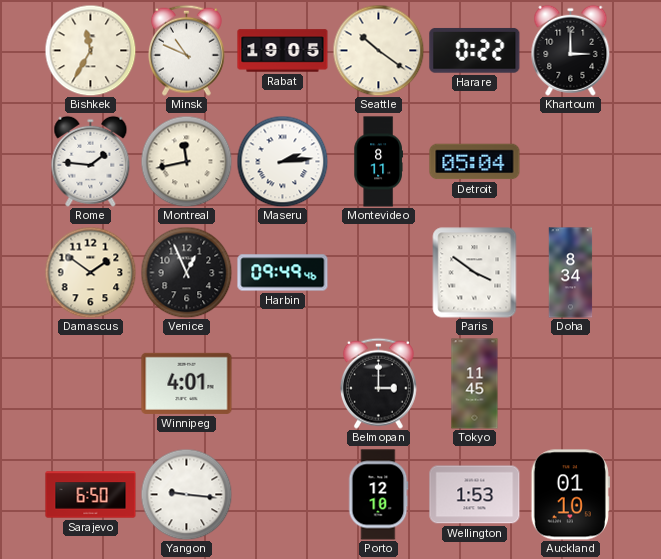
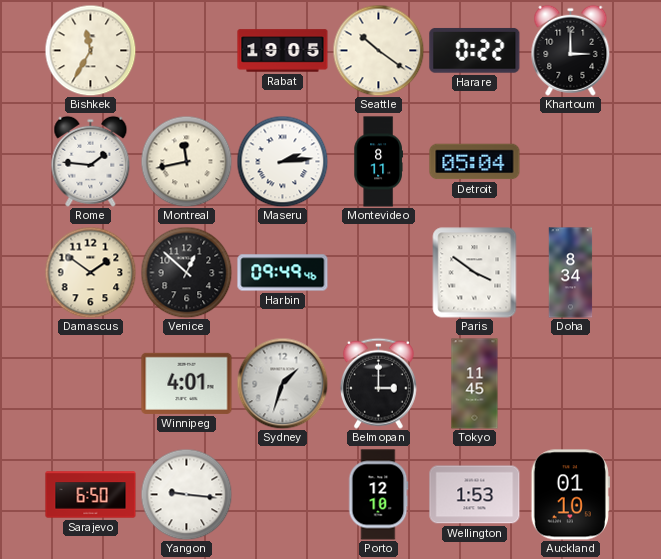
Minsk: 10:49 -> none (186, 50)
Venice: 12:56 -> 12:52 (186, 272)
Sydney: none -> 1:33 (282, 383)
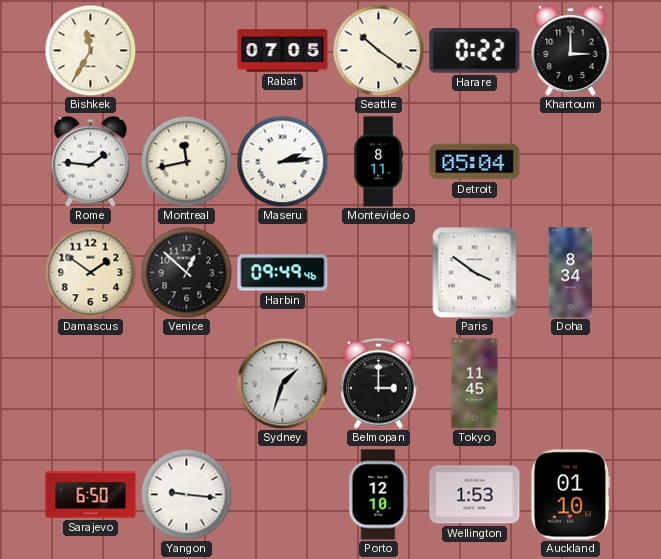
Rabat: 19:05 -> 07:05 (283, 51)
Winnipeg: 4:01 -> none (187, 383)
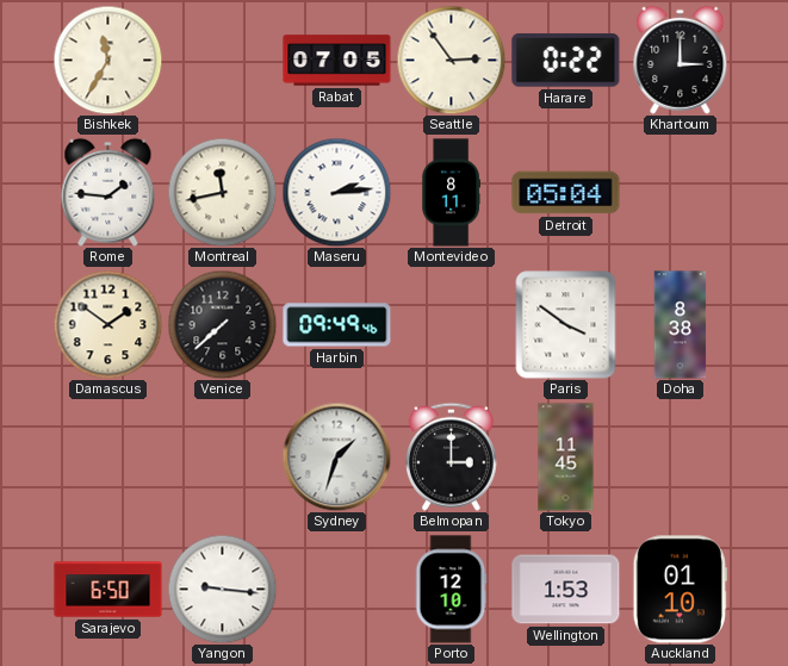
Seattle: 10:21 -> 2:54 (451, 60)
Venice: 12:52 -> 7:38 (222, 324)
Doha: 8:34 -> 8:38 (681, 325)
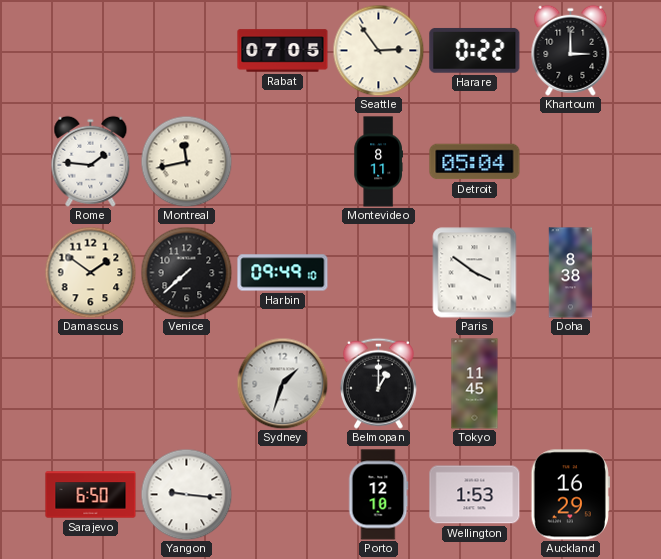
Bishkek: 11:35 -> none (107, 60)
Maseru: 2:14 -> none (336, 192)
Harbin: 09:49:46 -> 09:49:10 (283, 273)
Belmopan: 3:00 -> 1:00 (378, 383)
Auckland: 01:10 -> 16:29 (570, 495)
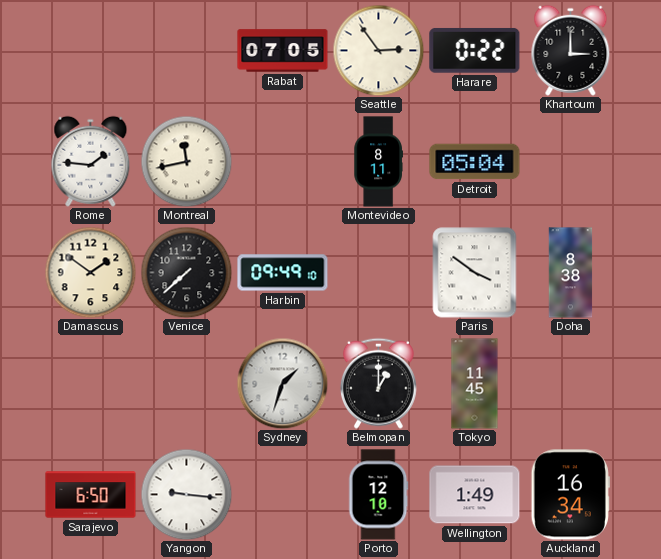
Wellington: 1:53 -> 1:49 (475, 495)
Auckland: 16:29 -> 16:34 (570, 495)
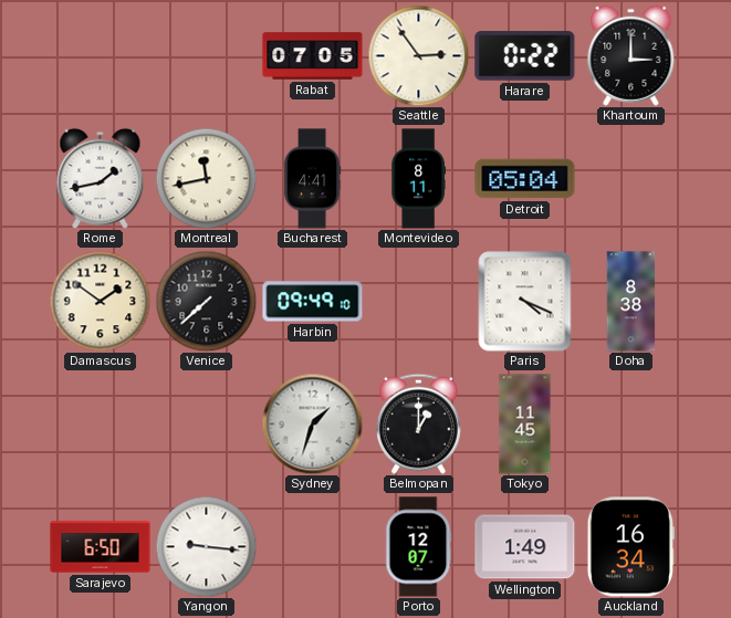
Rome: 1:46 -> 1:43 (101, 178)
Bucharest: none -> 4:41 (312, 179)
Paris: 3:51 -> 4:19 (525, 302)
Porto: 12:10 -> 12:07 (418, 547)
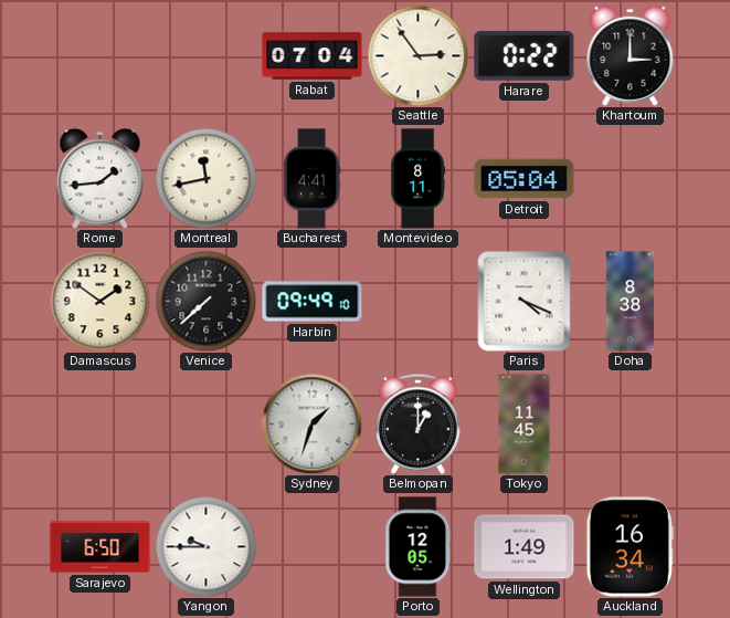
Rabat: 07:05 -> 07:04 (313, 56)
Rome: 1:43 -> 1:44 (100, 178)
Yangon: 9:16 -> 9:45 (205, 546)
Porto: 12:07 -> 12:05 (417, 547)
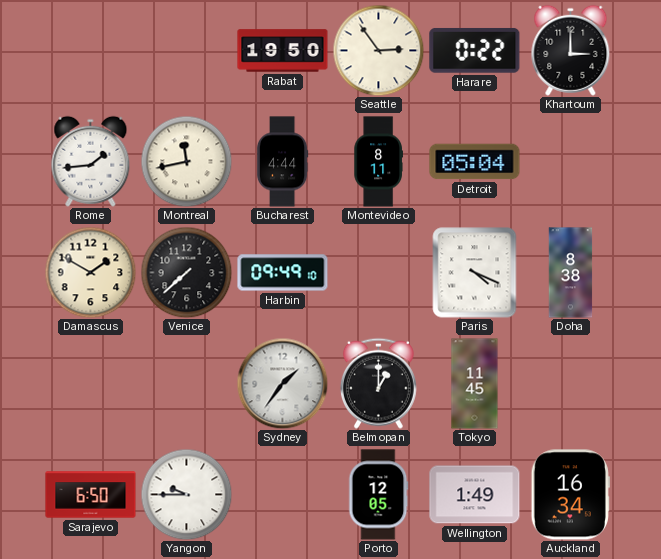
Rabat: 07:04 -> 19:50 (283, 51)
Bucharest: 4:41 -> 4:44 (282, 162)
Damascus: 1:51 -> 1:50 (90, 272)
Sydney: 1:33 -> 1:36 (282, 383)
